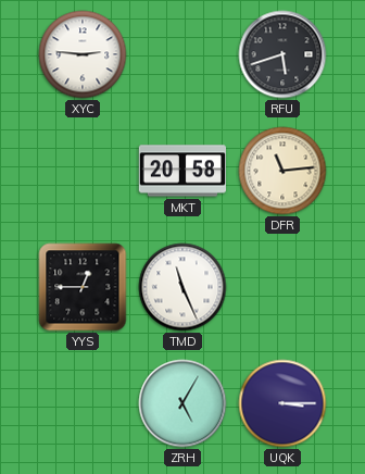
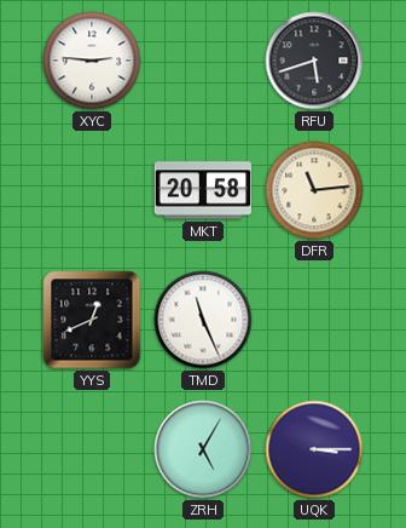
YYS: 12:45 -> 12:41 (92, 320)
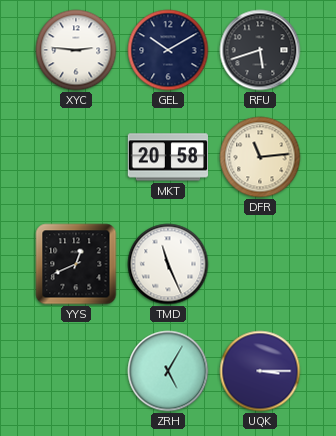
GEL: none -> 10:10 (168, 50)
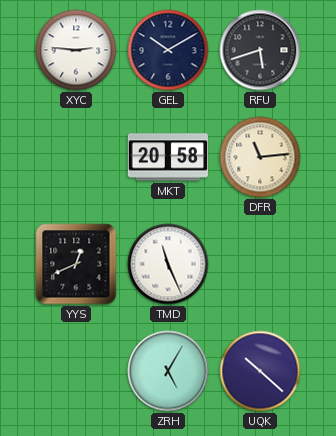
UQK: 3:15 -> 10:22 (260, 371)
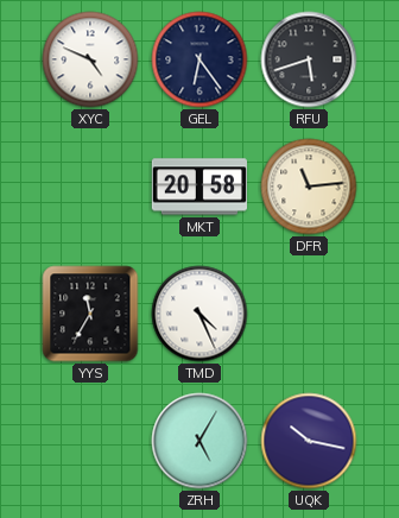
XYC: 2:46 -> 4:49 (90, 59)
GEL: 10:10 -> 6:24 (199, 59)
YYS: 12:41 -> 11:35 (90, 314)
TMD: 11:26 -> 4:26 (199, 314)
UQK: 10:22 -> 10:17 (309, 441)
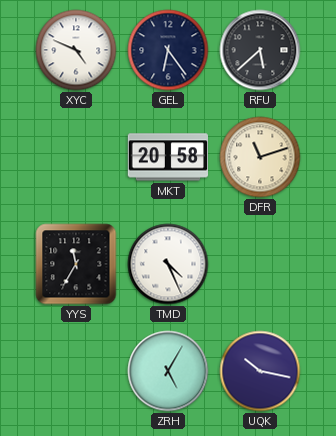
RFU: 5:42 -> 5:38 (260, 50)
DFR: 11:14 -> 11:12 (260, 157)
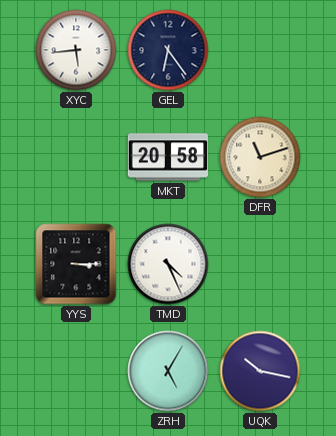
XYC: 4:49 -> 5:44 (76, 50)
RFU: 5:38 -> none (260, 50)
YYS: 11:35 -> 3:15 (76, 264)
